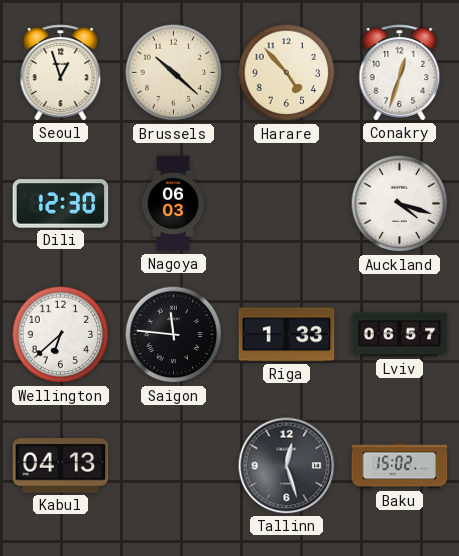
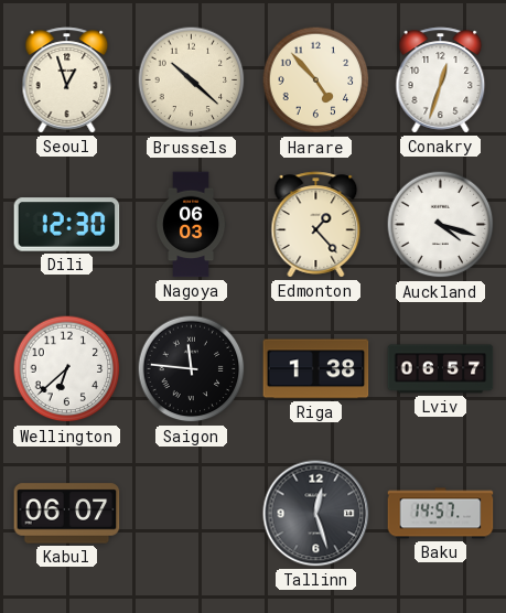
Edmonton: none -> 1:23 (316, 225)
Riga: 1:33 -> 1:38 (316, 369)
Kabul: 04:13 -> 06:07 (67, 514)
Baku: 15:02 -> 14:57 (441, 514)
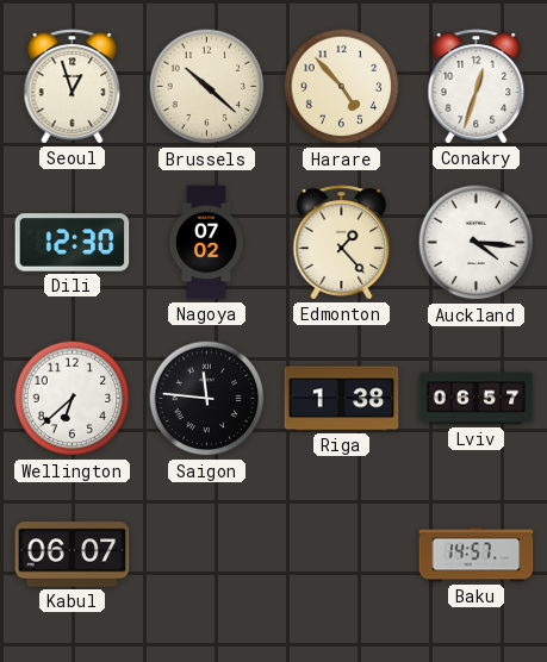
Nagoya: 06:03 -> 07:02 (206, 243)
Auckland: 4:18 -> 4:16 (477, 243)
Tallinn: 12:27 -> none (316, 514)
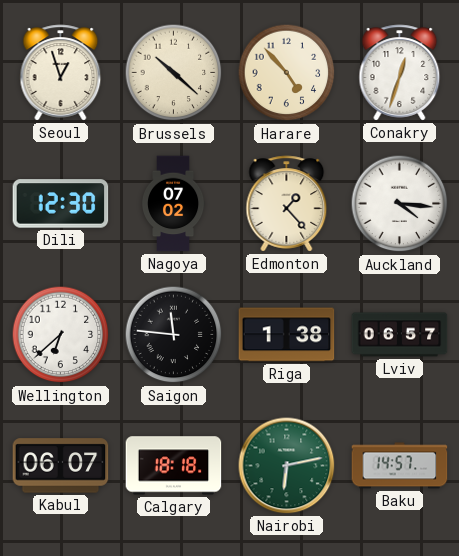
Calgary: none -> 18:18 (174, 466)
Nairobi: none -> 6:13 (287, 466)
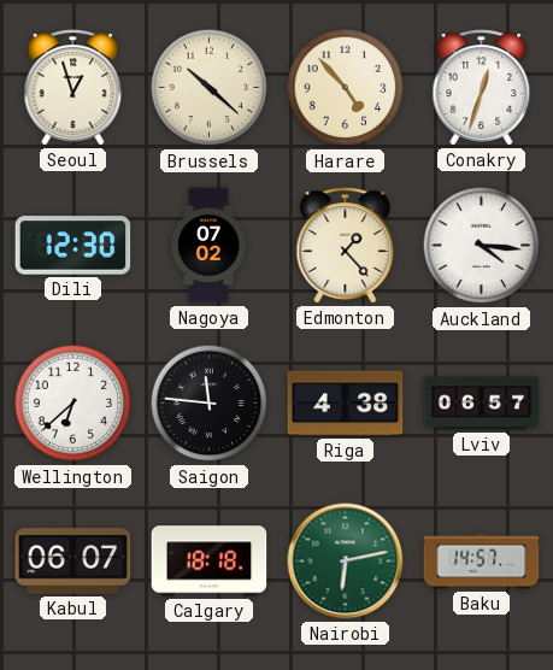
Riga: 1:38 -> 4:38 (346, 404)
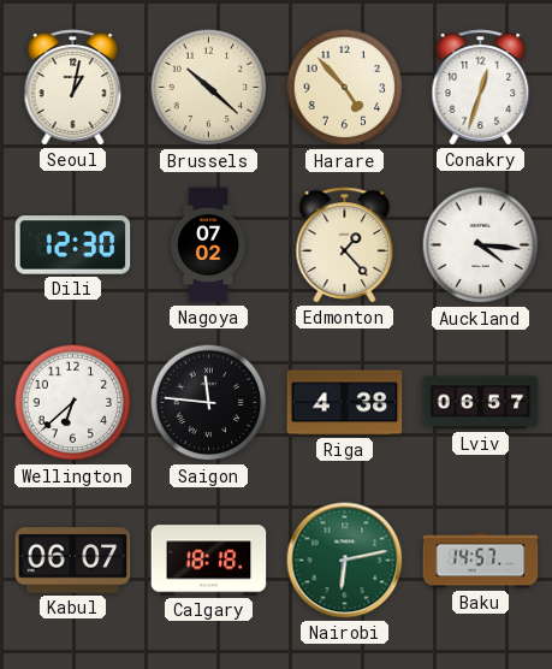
Seoul: 12:57 -> 1:02 (73, 88)
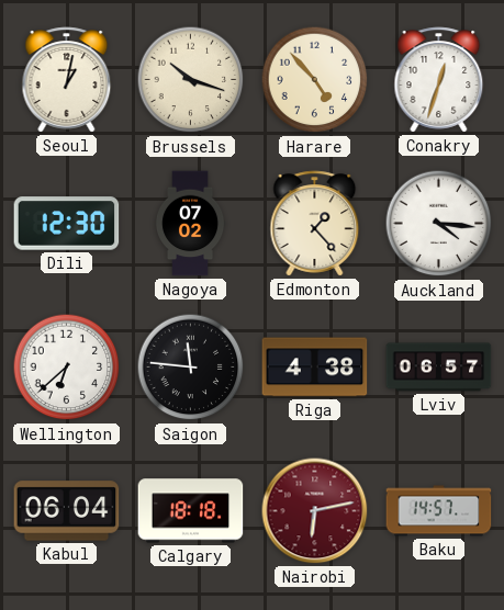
Brussels: 10:22 -> 10:18 (191, 80)
Kabul: 06:07 -> 06:04 (67, 511)
Nairobi dial: green -> burgundy (315, 511)
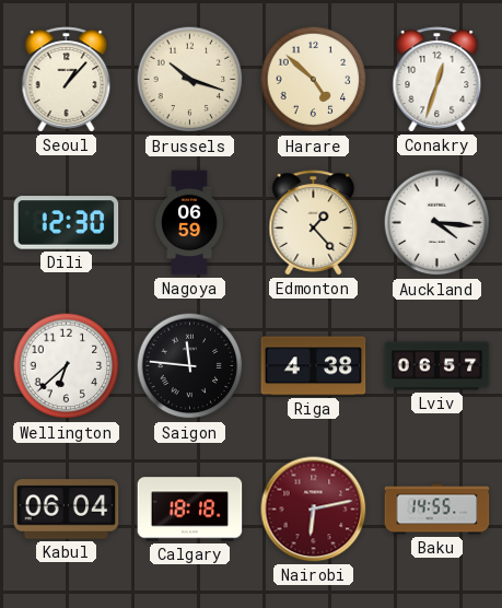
Seoul: 1:02 -> 1:07 (67, 80)
Harare: 4:53 -> 4:52 (314, 80)
Nagoya: 07:02 -> 06:59 (189, 223)
Baku: 14:57 -> 14:55 (437, 510)
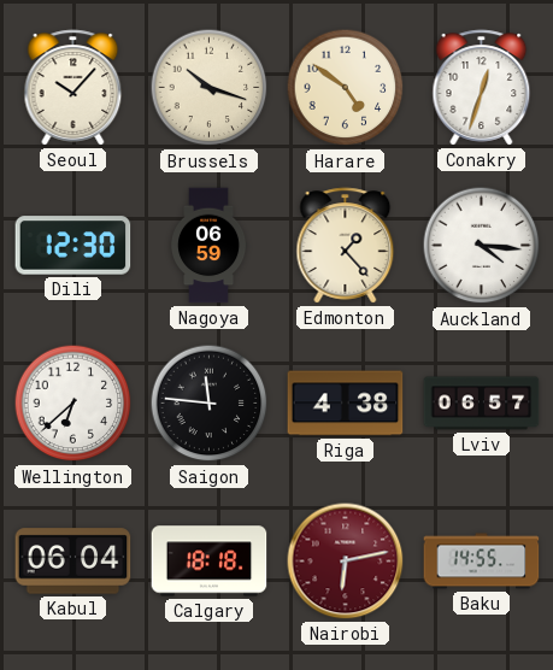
Seoul: 1:07 -> 10:07 (73, 88)
Harare: 4:52 -> 4:51 (346, 88)
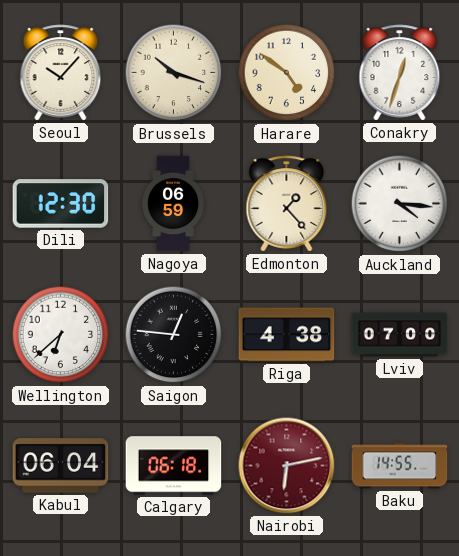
Saigon: 11:46 -> 12:46 (174, 335)
Lviv: 06:57 -> 07:00 (400, 335)
Calgary: 18:18 -> 06:18 (174, 466)
